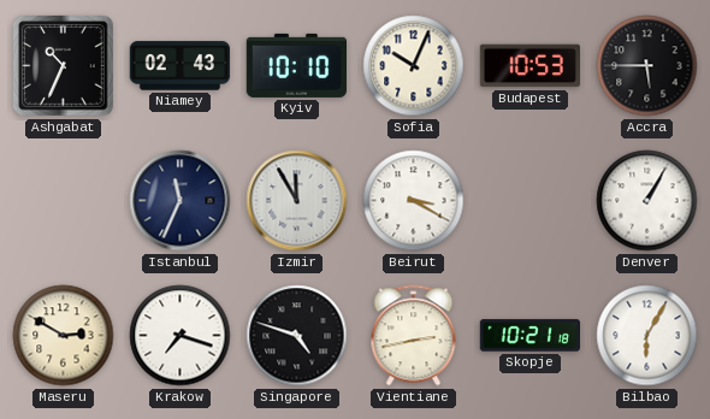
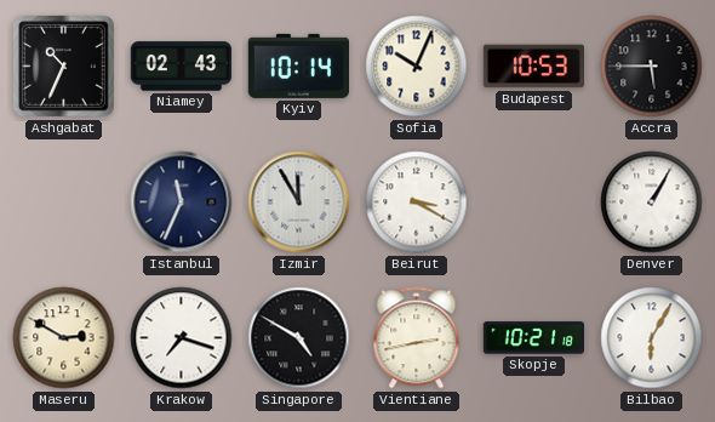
Kyiv: 10:10 -> 10:14 (298, 65)
Singapore: 4:48 -> 4:50 (299, 338)
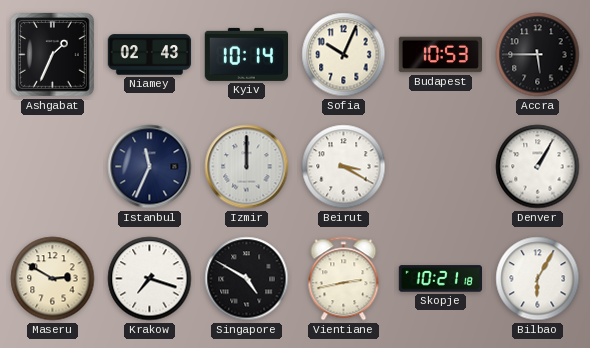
Ashgabat: 10:34 -> 1:34 (53, 55)
Izmir: 11:55 -> 12:00 (247, 167)
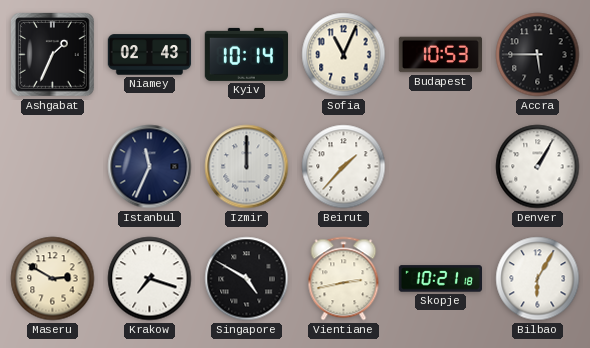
Sofia: 10:04 -> 11:04 (344, 55)
Beirut: 3:20 -> 1:37 (344, 167)
